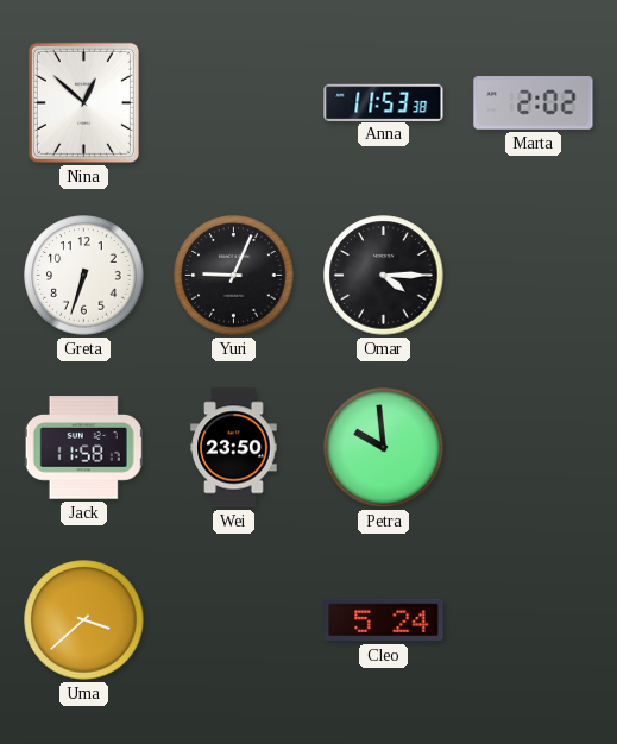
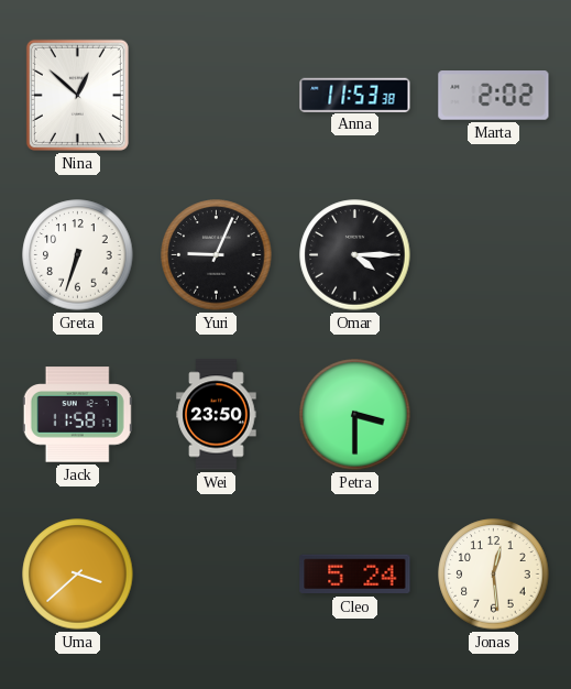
Petra: 9:59 -> 3:30 (355, 415)
Jonas: none -> 12:29 (494, 575)
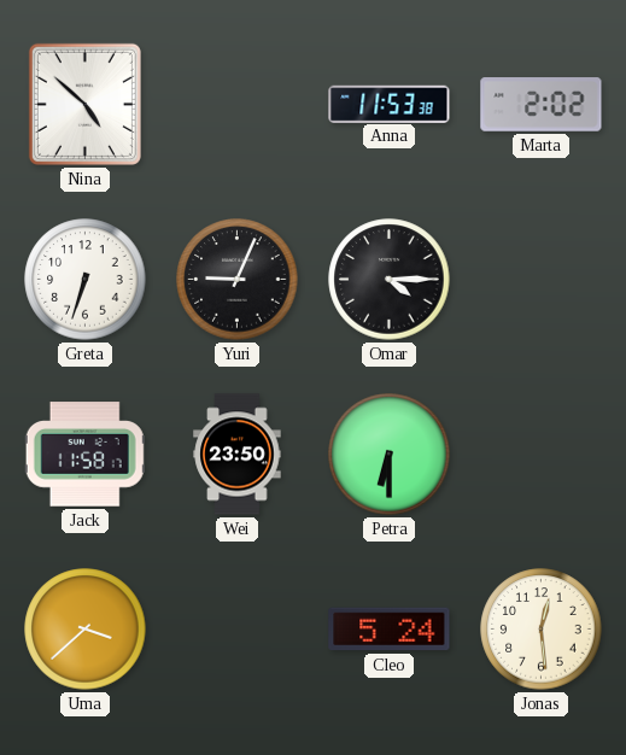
Nina: 12:52 -> 4:52 (84, 104)
Petra: 3:30 -> 6:30 (390, 455)
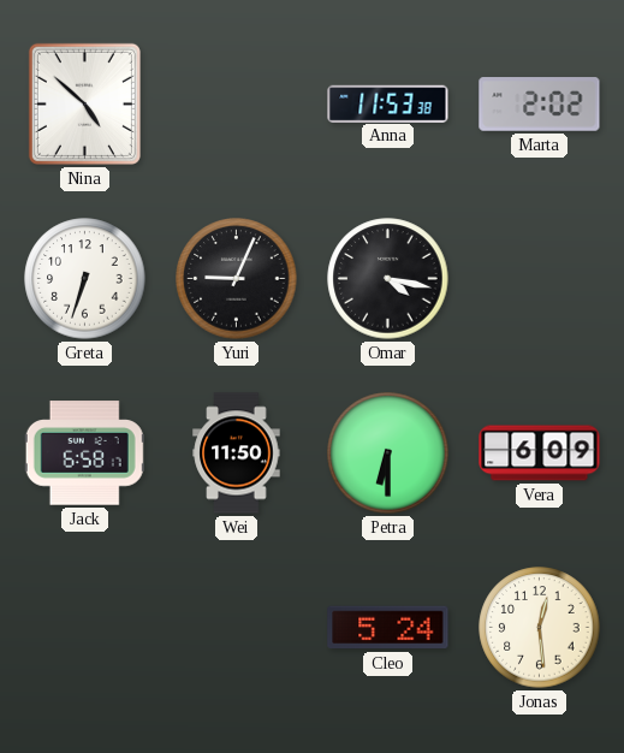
Omar: 4:15 -> 4:17 (388, 279)
Jack: 11:58 -> 6:58 (84, 453)
Wei: 23:50 -> 11:50 (237, 453)
Vera: none -> 6:09 (540, 453)
Uma: 3:38 -> none (86, 630)
